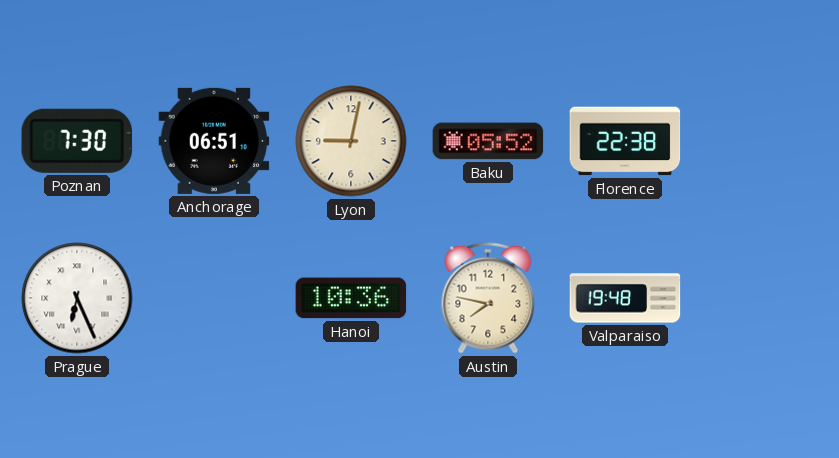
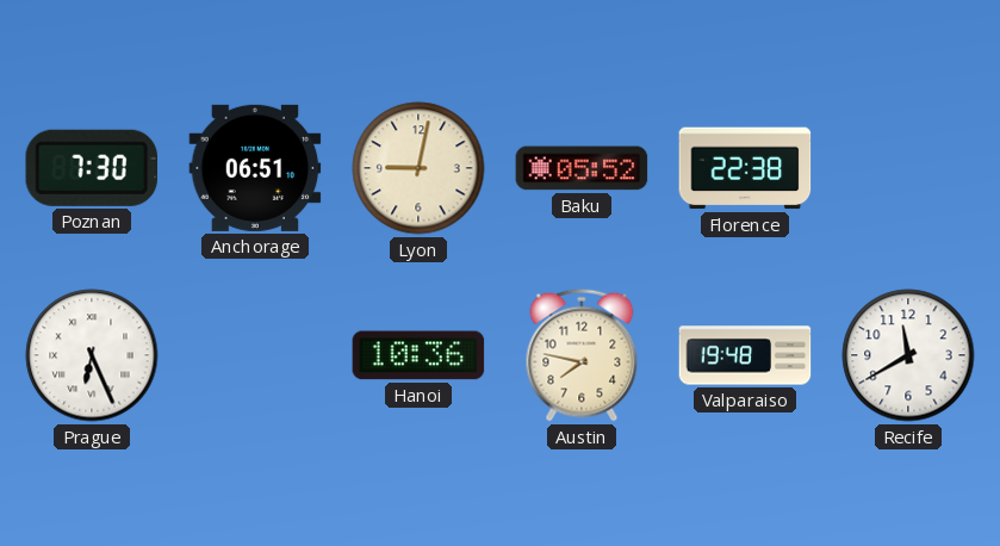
Recife: none -> 11:40 (908, 355)
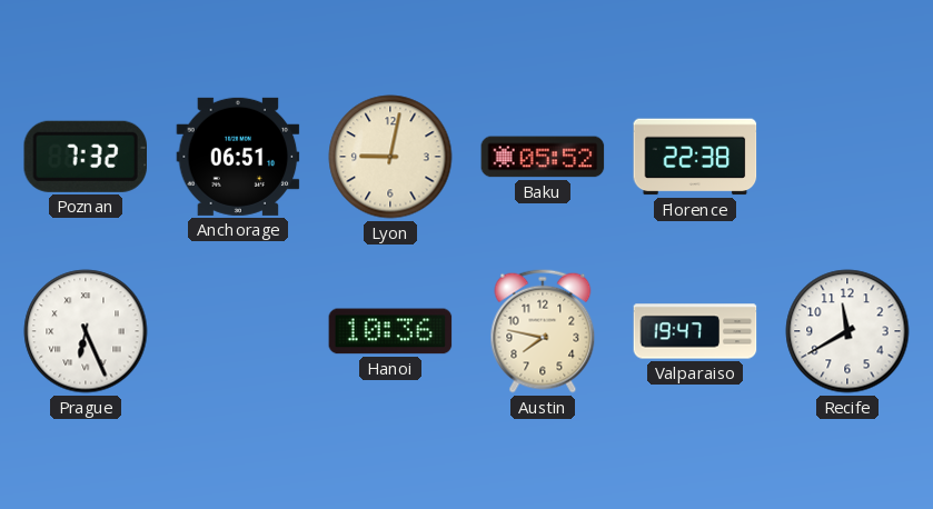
Poznan: 7:30 -> 7:32 (85, 157)
Valparaiso: 19:48 -> 19:47 (695, 331)
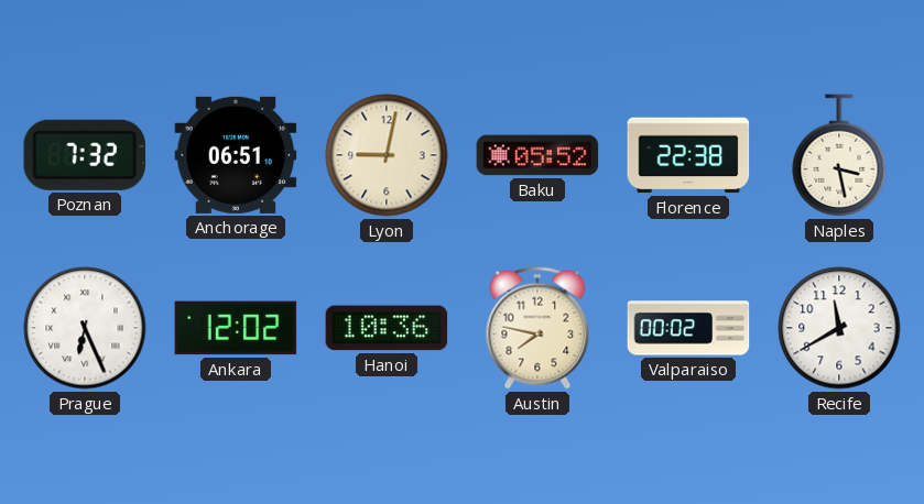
Naples: none -> 3:28 (839, 155)
Ankara: none -> 12:02 (236, 328)
Valparaiso: 19:47 -> 00:02 (688, 328)
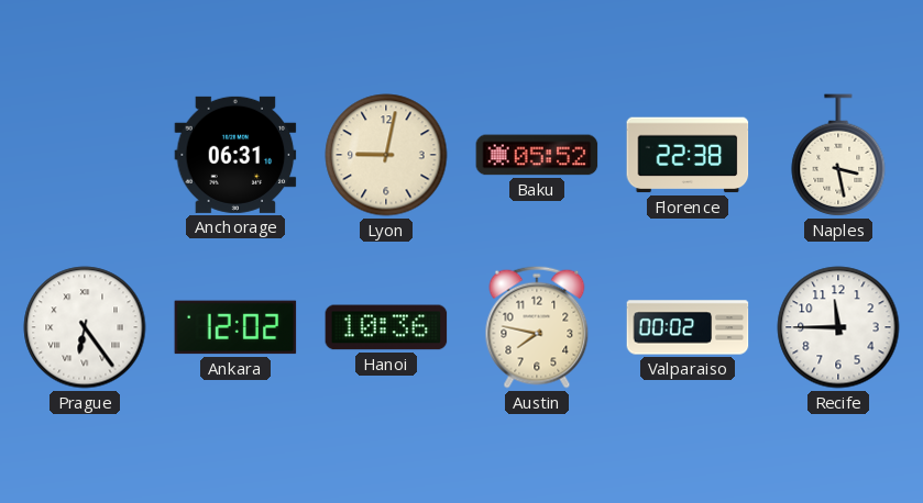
Poznan: 7:32 -> none (84, 155)
Anchorage: 06:51 -> 06:31 (235, 155)
Prague: 6:26 -> 6:24 (85, 327)
Recife: 11:40 -> 11:45 (838, 327)
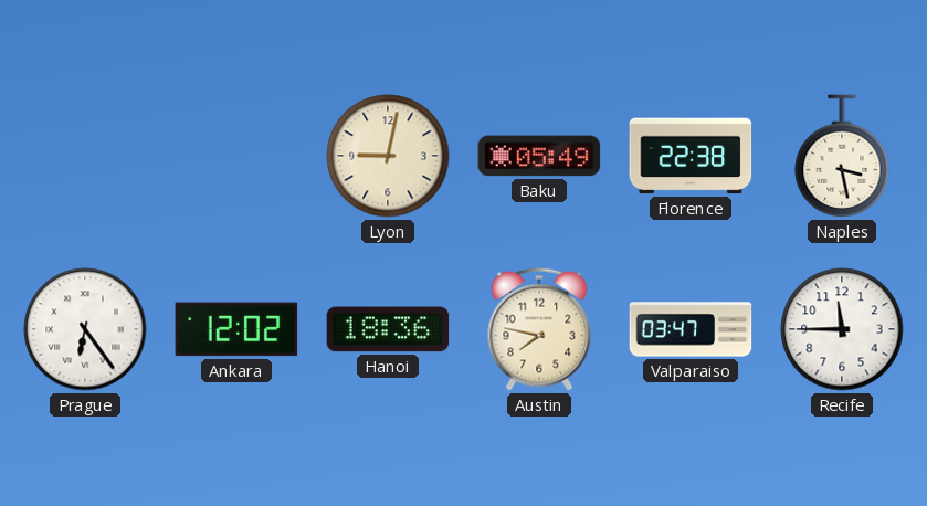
Anchorage: 06:31 -> none (235, 155)
Baku: 05:52 -> 05:49 (539, 156)
Hanoi: 10:36 -> 18:36 (388, 329)
Valparaiso: 00:02 -> 03:47 (691, 329)
